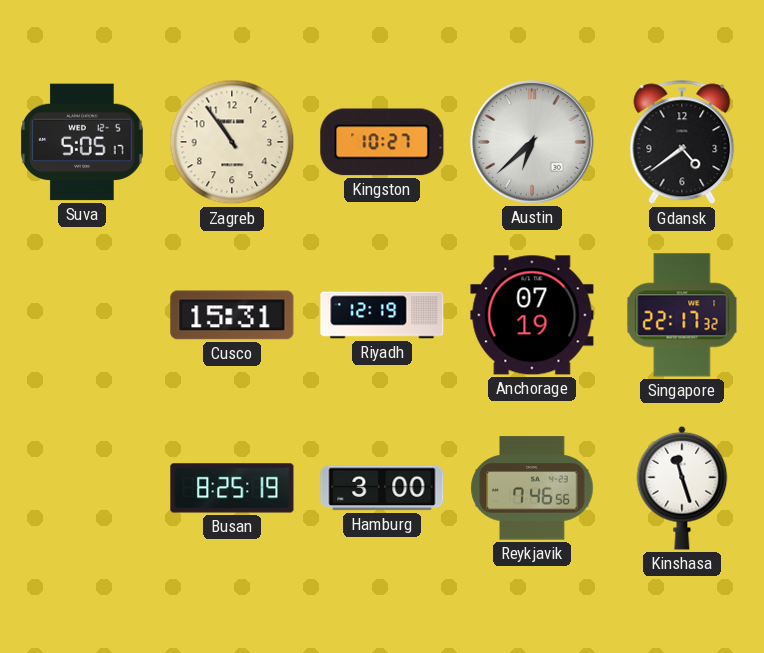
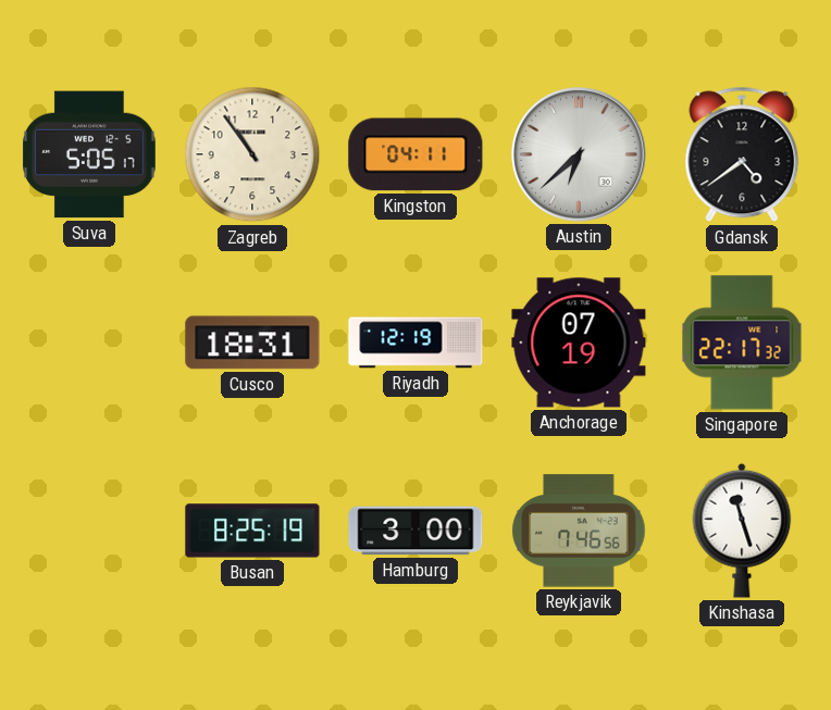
Kingston: 10:27 -> 04:11 (415, 154)
Cusco: 15:31 -> 18:31 (252, 342)
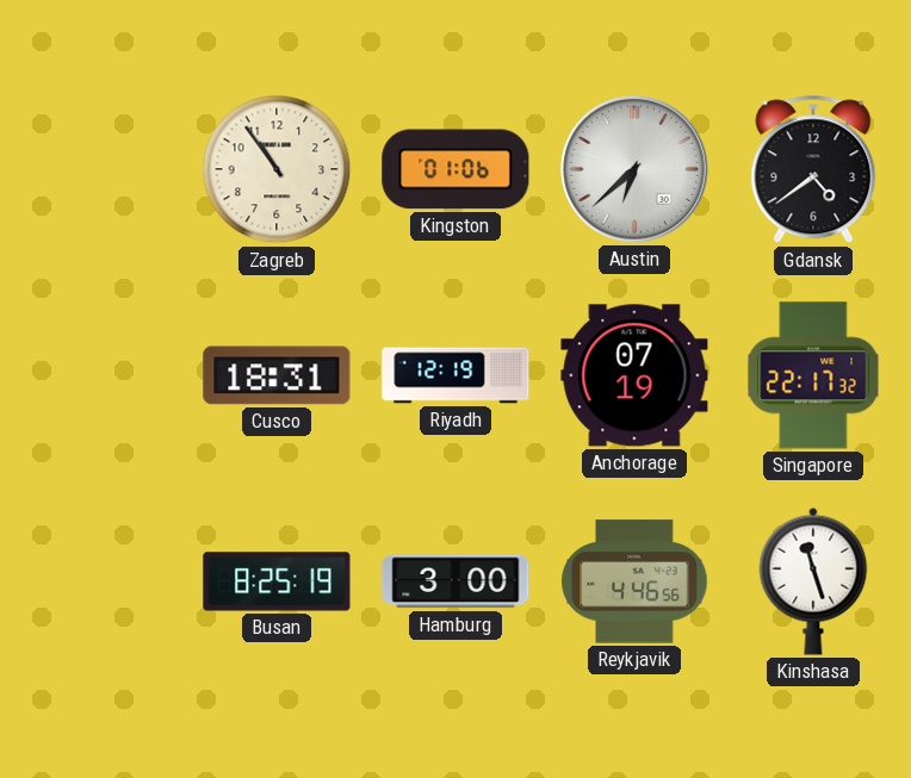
Suva: 5:05 -> none (90, 154)
Kingston: 04:11 -> 01:06 (456, 169)
Reykjavik: 7:46 -> 4:46 (634, 581)
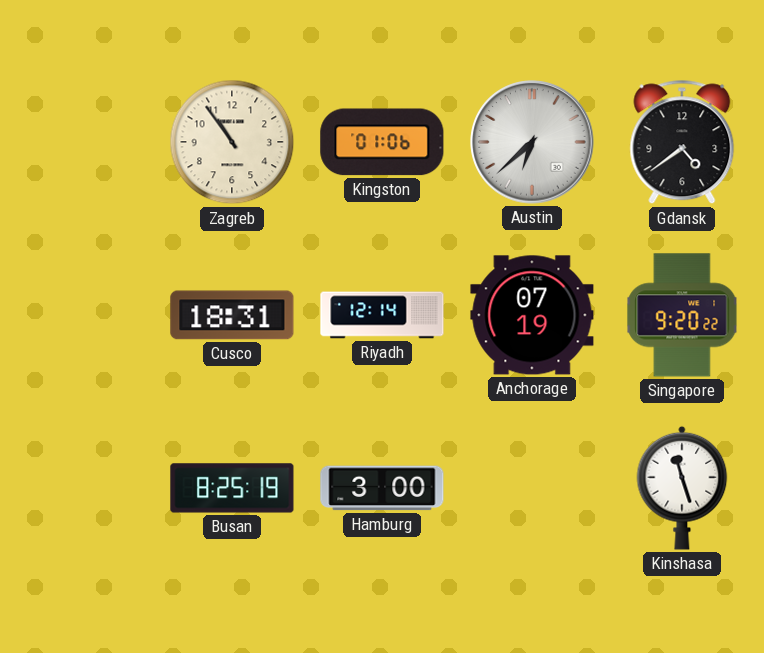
Riyadh: 12:19 -> 12:14 (382, 315)
Singapore: 22:17 -> 9:20 (682, 315)
Reykjavik: 4:46 -> none (634, 581)
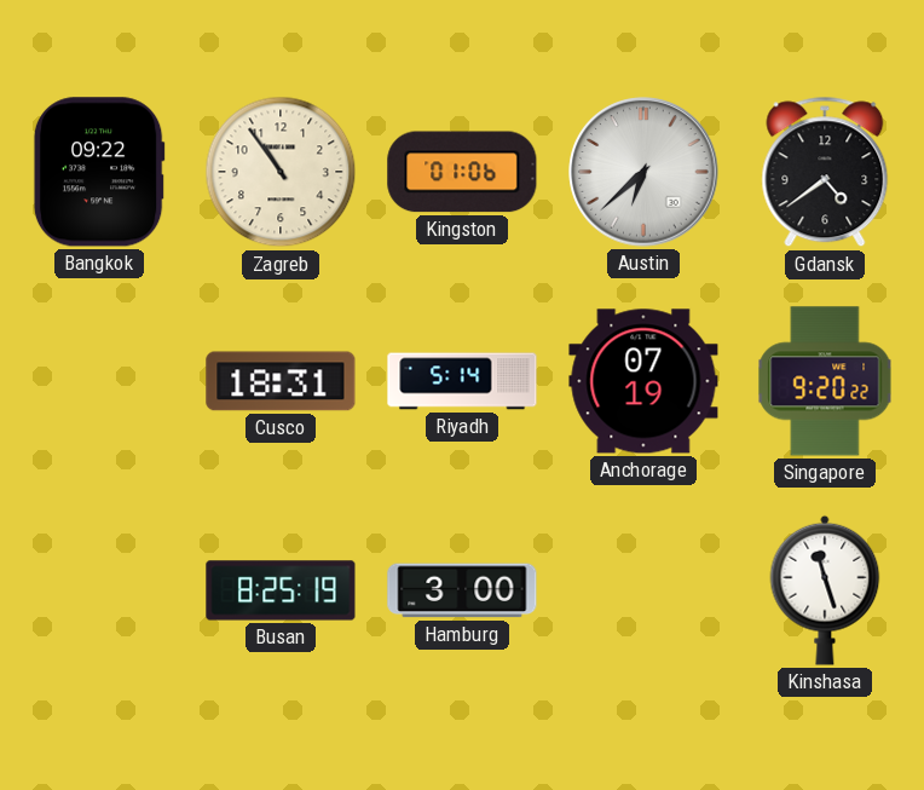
Bangkok: none -> 09:22 (99, 172)
Riyadh: 12:14 -> 5:14 (462, 381)
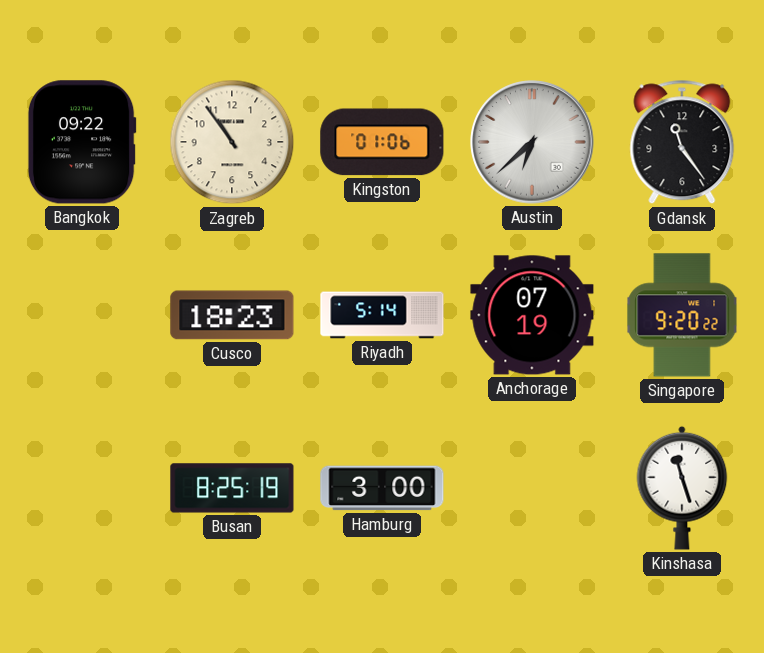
Gdansk: 4:39 -> 11:24 (682, 142)
Cusco: 18:31 -> 18:23 (232, 315)
